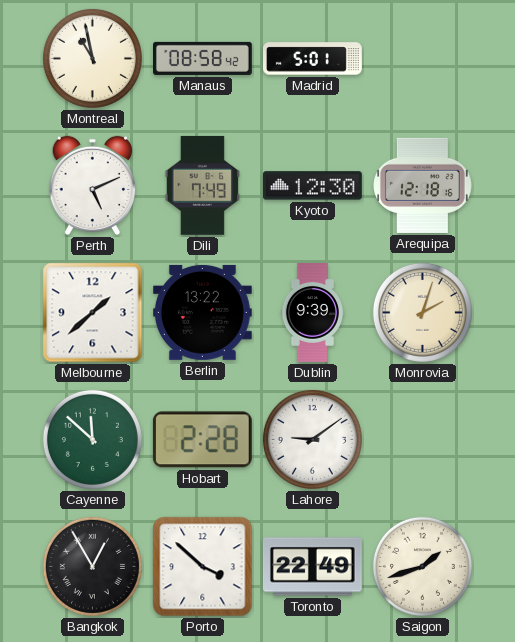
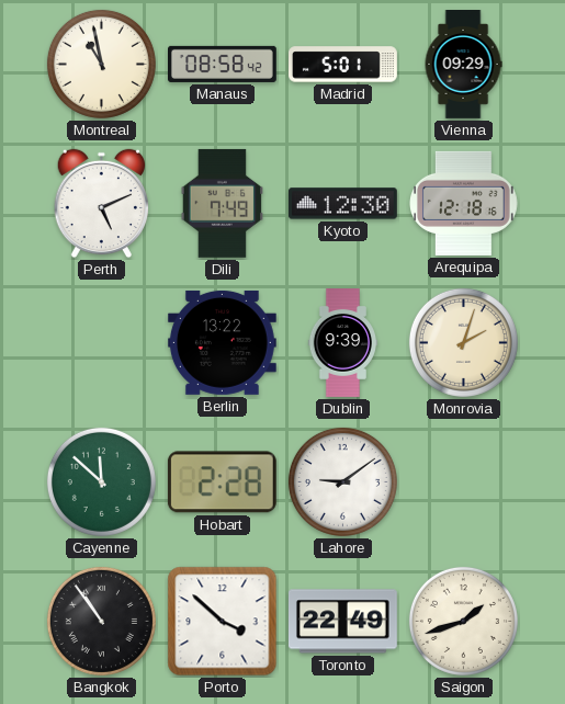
Vienna: none -> 09:29 (463, 65)
Melbourne: 1:38 -> none (93, 313)
Bangkok: 12:55 -> 10:54 (101, 621)
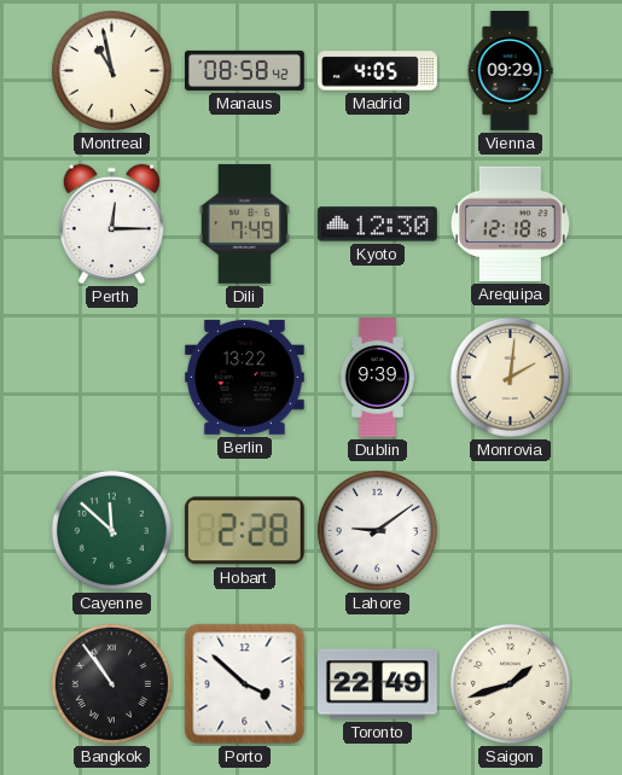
Madrid: 5:01 -> 4:05 (378, 71)
Perth: 5:11 -> 12:15 (112, 225)
Monrovia: 2:03 -> 2:01 (510, 377)
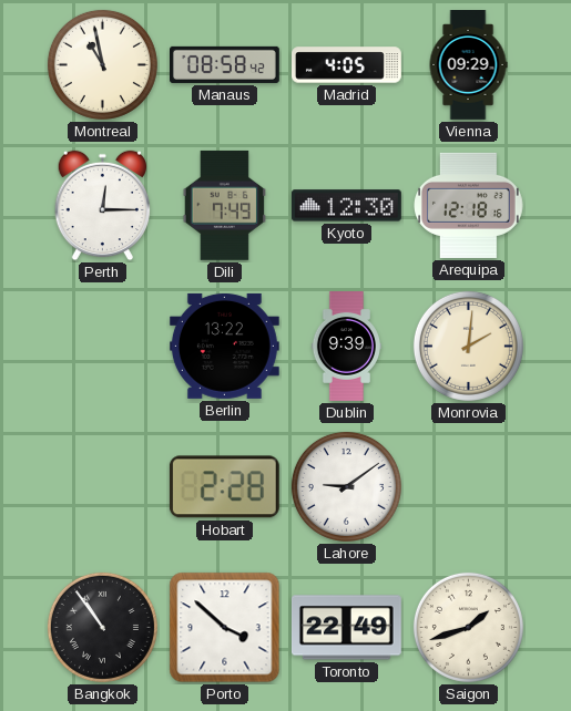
Cayenne: 11:52 -> none (111, 530)
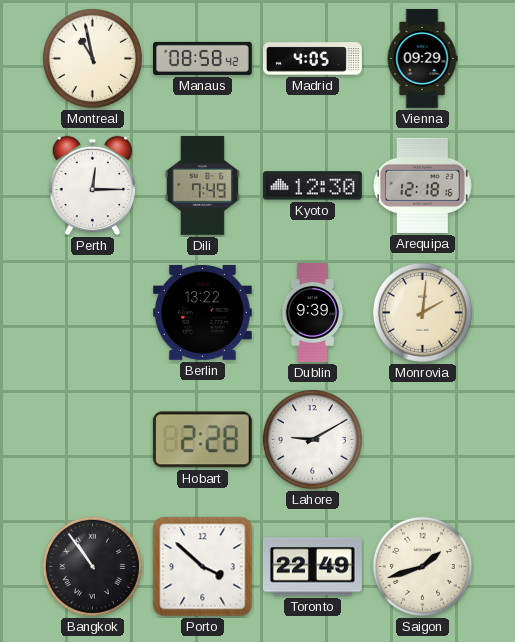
Lahore: 9:09 -> 9:10 (312, 439)
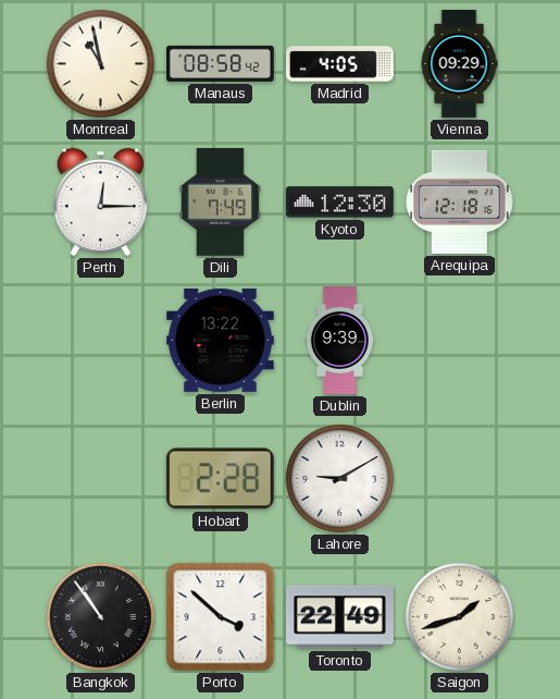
Monrovia: 2:01 -> none (422, 312)
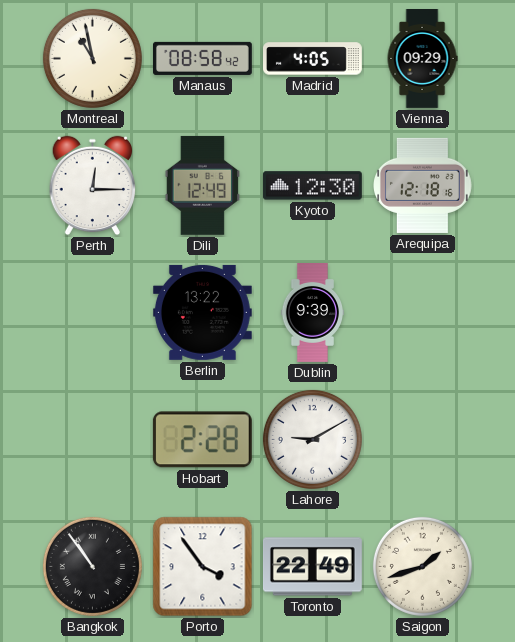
Dili: 7:49 -> 12:49 (203, 185)
Porto: 3:52 -> 3:54 (203, 567)
